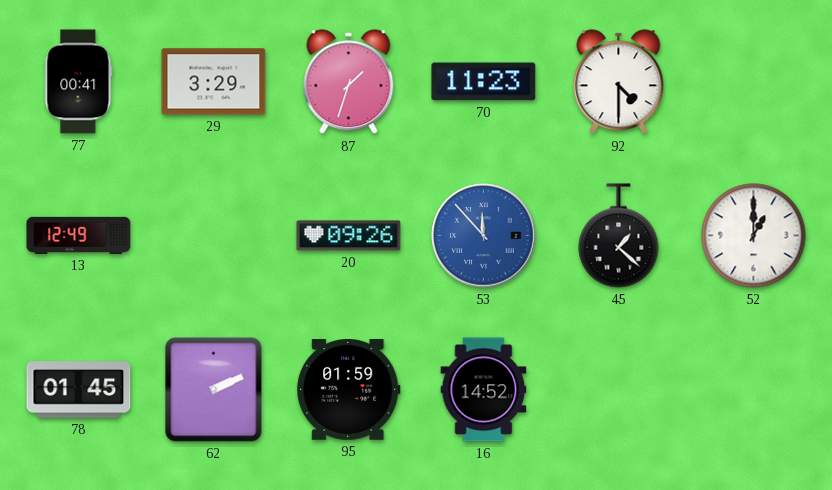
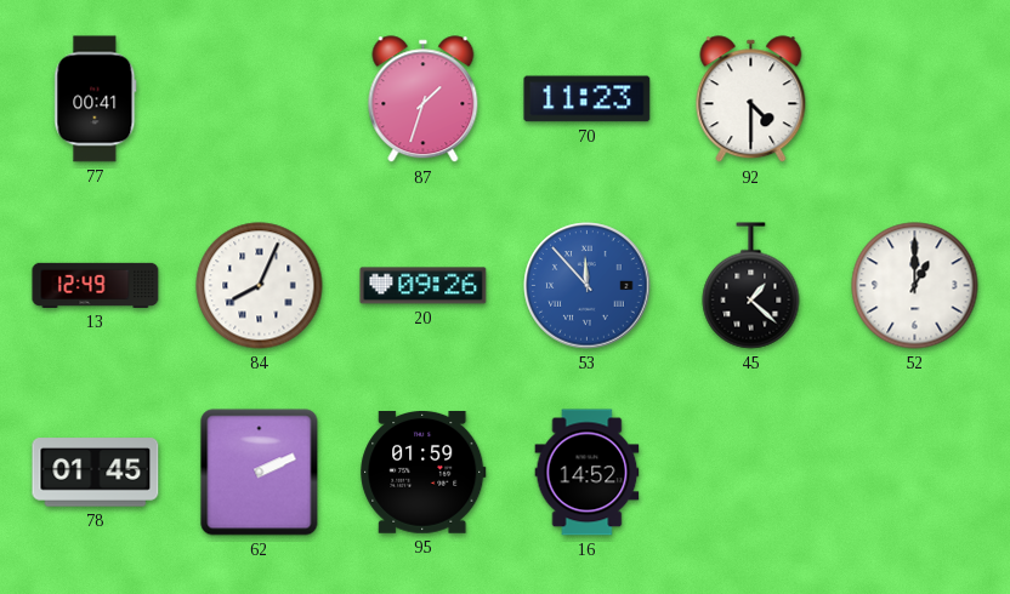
29: 3:29 -> none (214, 82)
84: none -> 8:04 (260, 286)
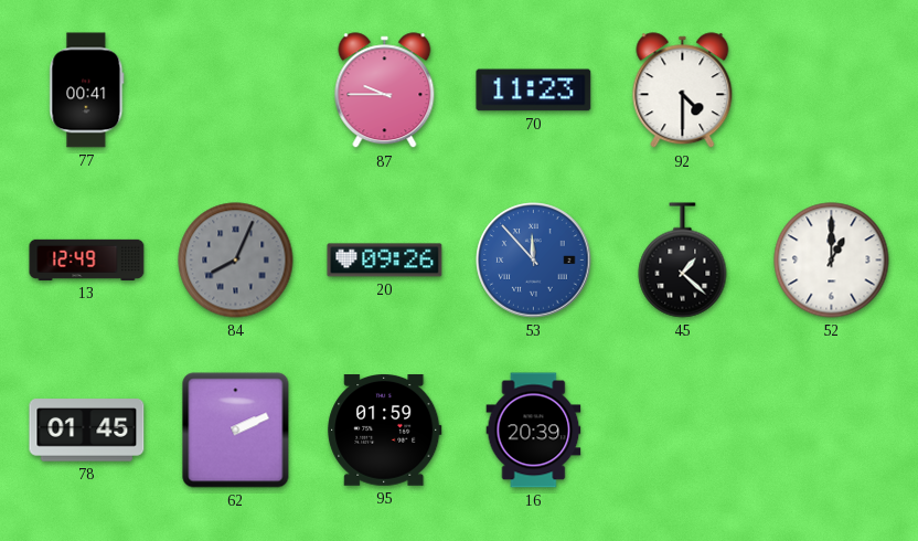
87: 1:33 -> 9:45 (385, 91)
84 dial: white -> grey (236, 261)
16: 14:52 -> 20:39 (534, 431)
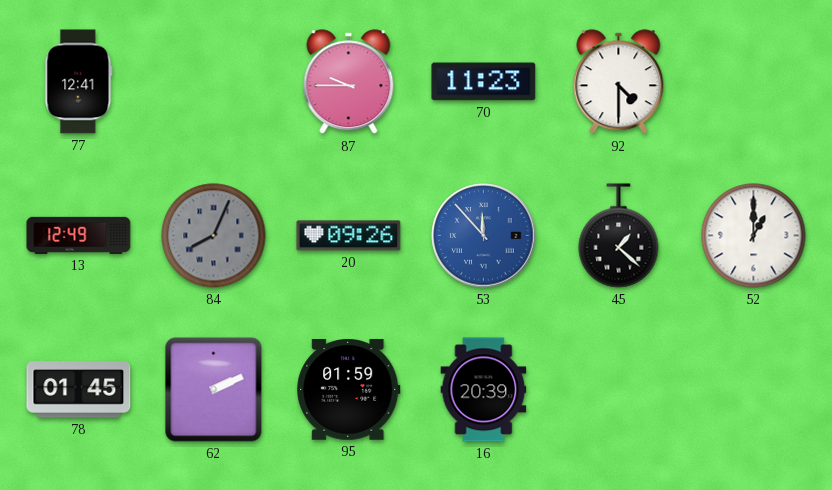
77: 00:41 -> 12:41 (79, 82)
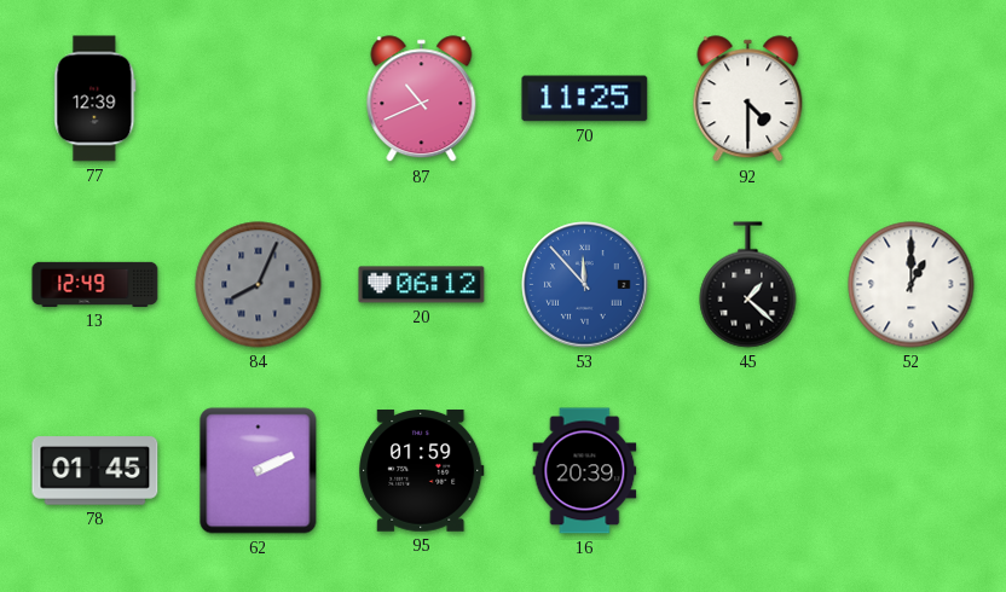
77: 12:41 -> 12:39 (96, 99)
87: 9:45 -> 10:41 (422, 99)
70: 11:23 -> 11:25 (585, 99)
20: 09:26 -> 06:12 (422, 285)
